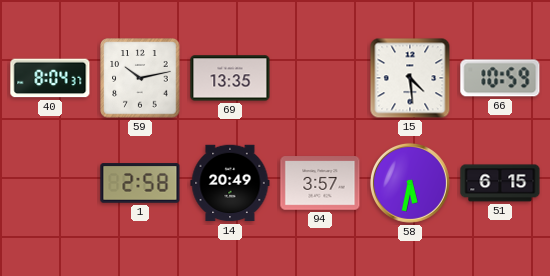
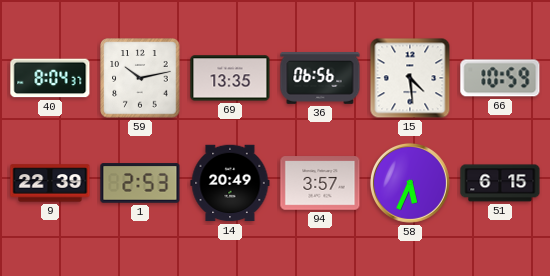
36: none -> 06:56 (320, 79)
9: none -> 22:39 (50, 183)
1: 2:58 -> 2:53 (140, 183)
58: 5:32 -> 5:34 (410, 183)
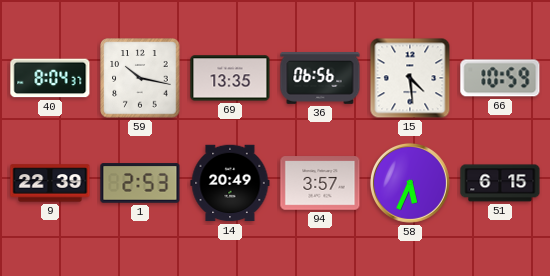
59: 10:13 -> 10:17 (140, 78)
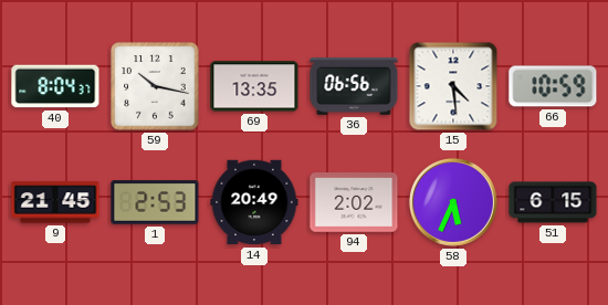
9: 22:39 -> 21:45 (55, 202)
94: 3:57 -> 2:02 (354, 202)
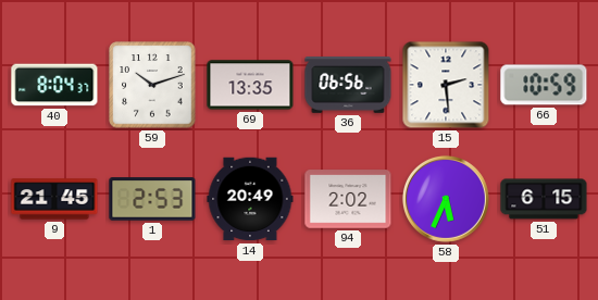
59: 10:17 -> 10:12 (152, 85)
15: 4:29 -> 2:29 (446, 85)
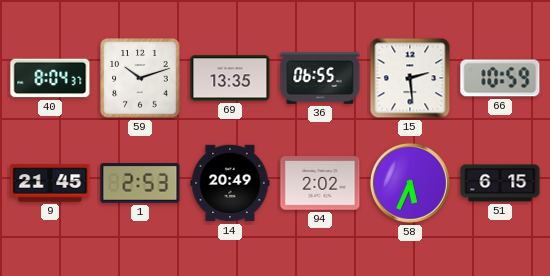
36: 06:56 -> 06:55 (320, 79)
